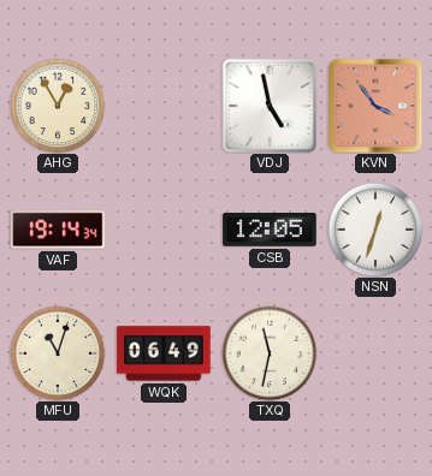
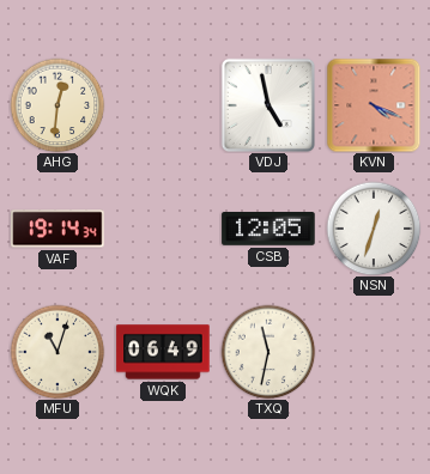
AHG: 12:55 -> 12:31 (57, 105)
KVN: 3:54 -> 4:19 (374, 105)
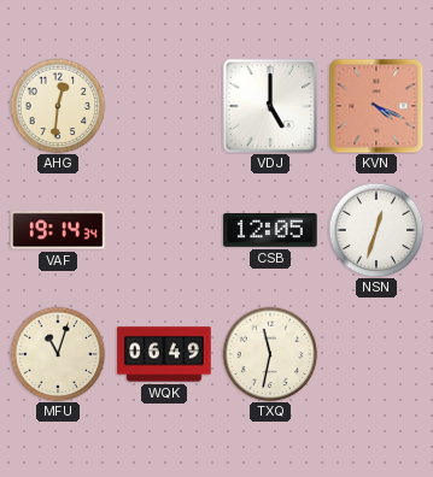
VDJ: 4:58 -> 5:00 (269, 105)
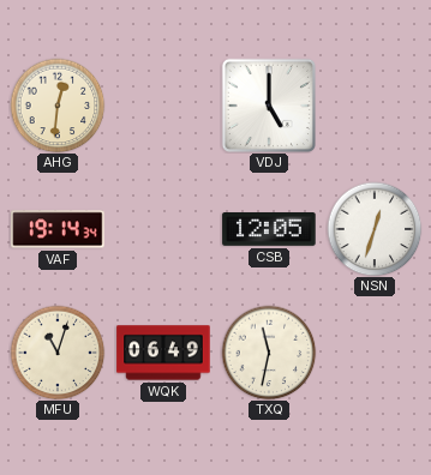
KVN: 4:19 -> none (376, 106)
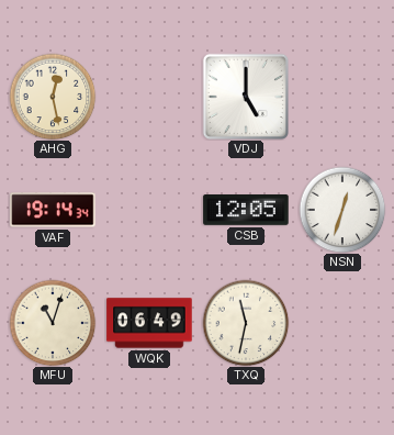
AHG: 12:31 -> 12:28 (53, 97)
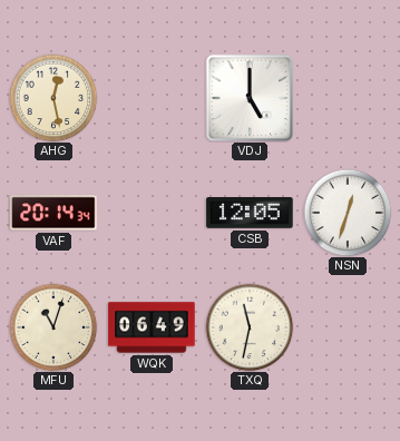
VAF: 19:14 -> 20:14 (53, 213)
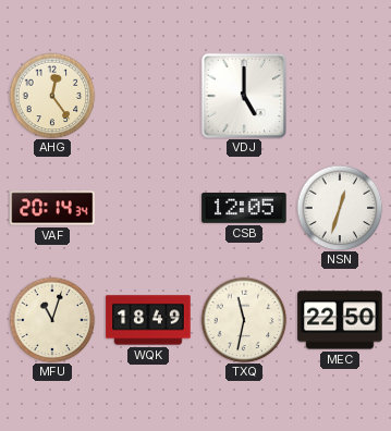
AHG: 12:28 -> 12:24 (52, 96)
WQK: 06:49 -> 18:49 (148, 320)
MEC: none -> 22:50 (340, 320)
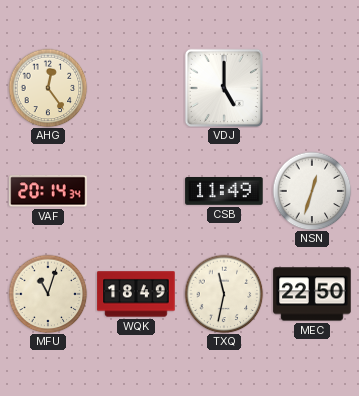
CSB: 12:05 -> 11:49 (224, 191)
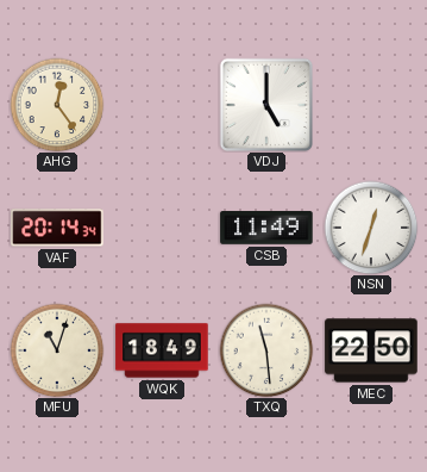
TXQ: 11:32 -> 11:29 (266, 350)
